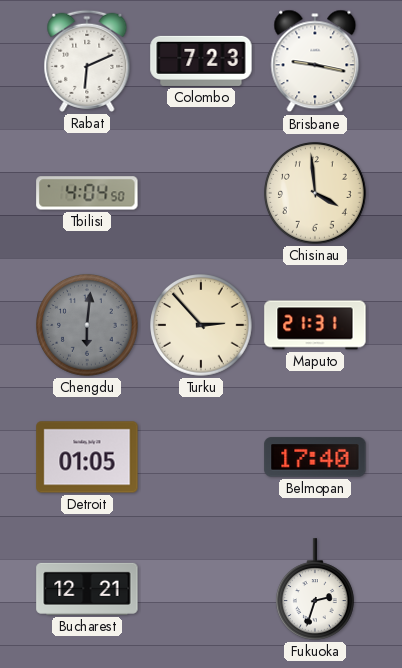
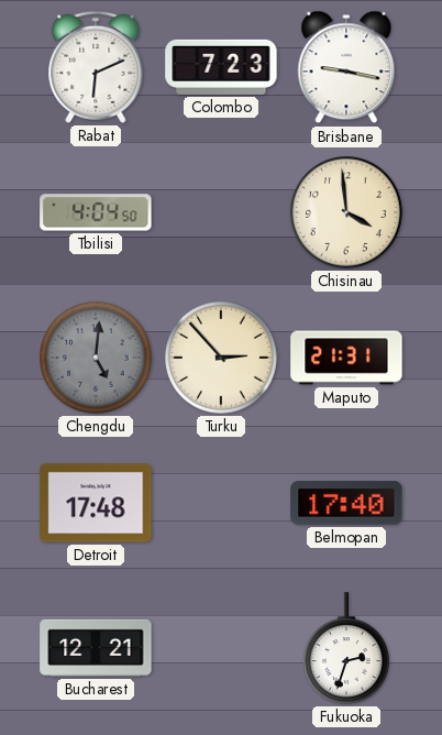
Chengdu: 6:01 -> 5:01 (97, 359)
Detroit: 01:05 -> 17:48 (96, 503)
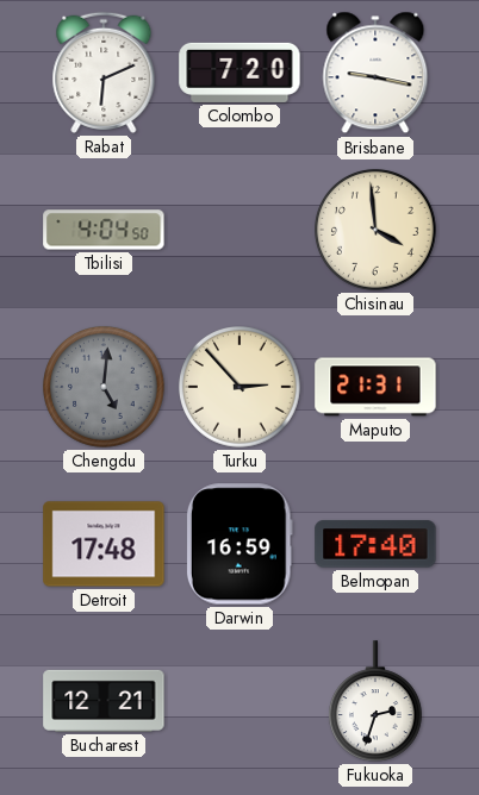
Colombo: 7:23 -> 7:20 (240, 73)
Darwin: none -> 16:59 (240, 544)
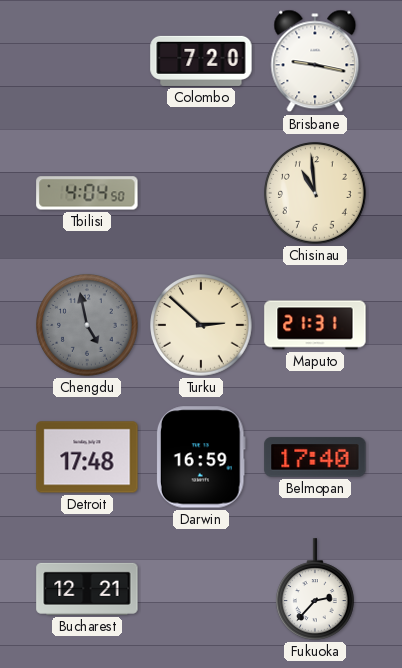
Rabat: 6:11 -> none (104, 73)
Chisinau: 3:59 -> 10:59 (316, 194)
Chengdu: 5:01 -> 4:58 (88, 326)
Turku: 2:53 -> 2:52 (202, 326)
Fukuoka: 2:33 -> 2:37 (315, 589)
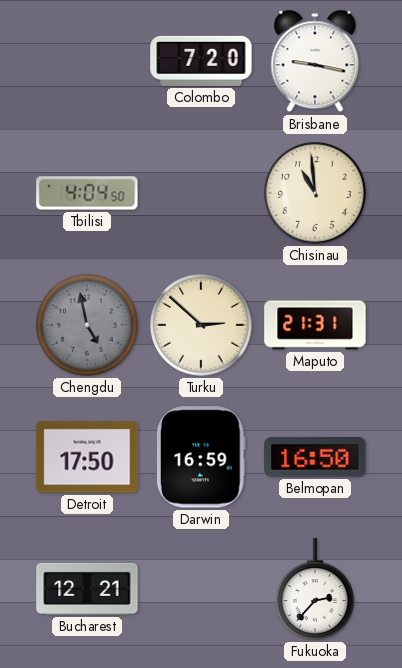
Detroit: 17:48 -> 17:50 (87, 457)
Belmopan: 17:40 -> 16:50 (315, 457)
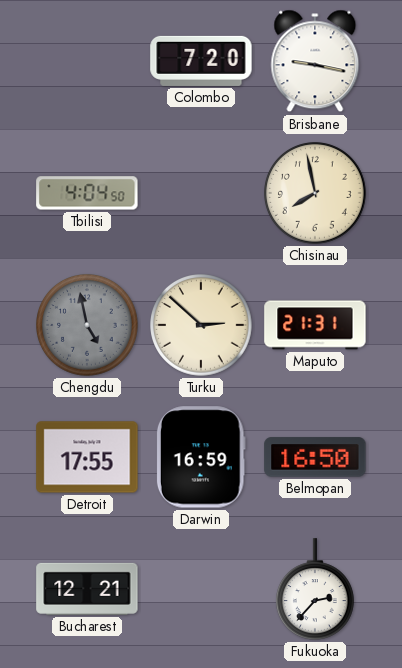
Chisinau: 10:59 -> 7:58 (316, 194)
Detroit: 17:50 -> 17:55 (87, 457)
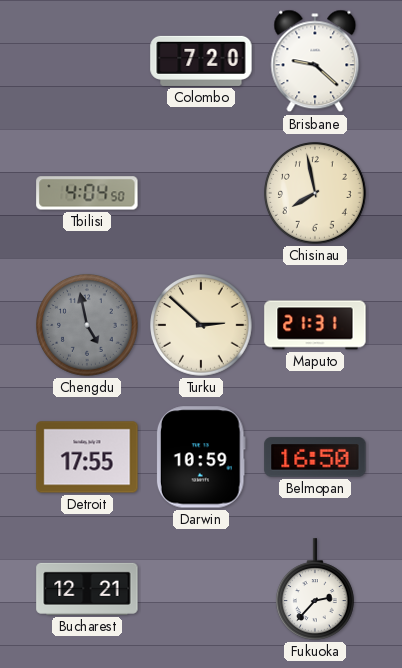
Brisbane: 9:17 -> 9:22 (315, 61)
Darwin: 16:59 -> 10:59 (201, 457)
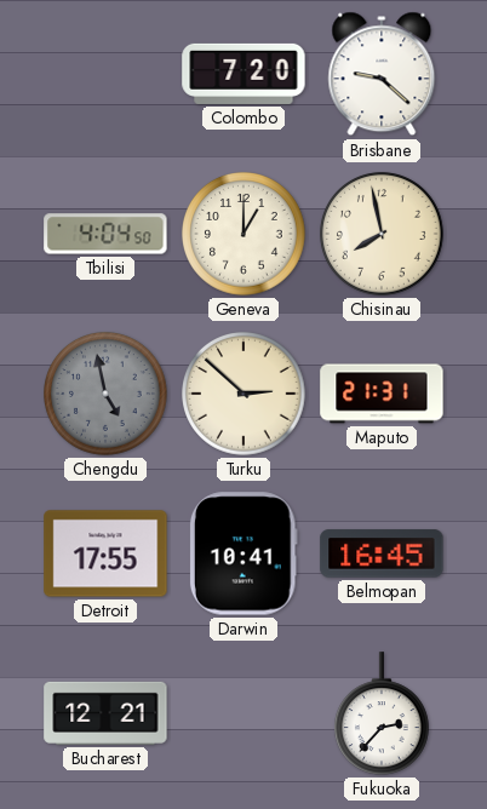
Geneva: none -> 1:00 (245, 235)
Darwin: 10:59 -> 10:41 (243, 553)
Belmopan: 16:50 -> 16:45 (382, 553)
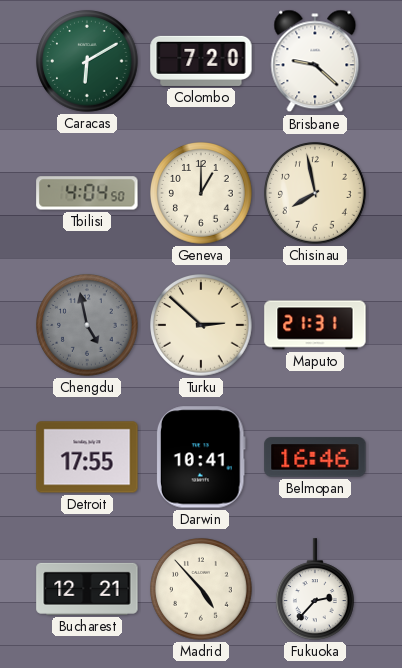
Caracas: none -> 6:10 (88, 62)
Belmopan: 16:45 -> 16:46 (315, 457)
Madrid: none -> 4:53 (202, 590)
